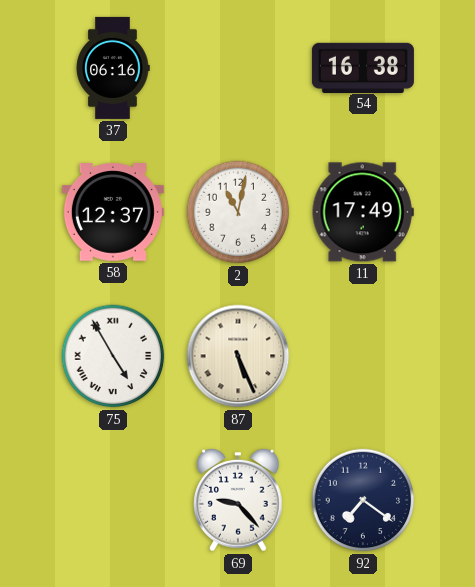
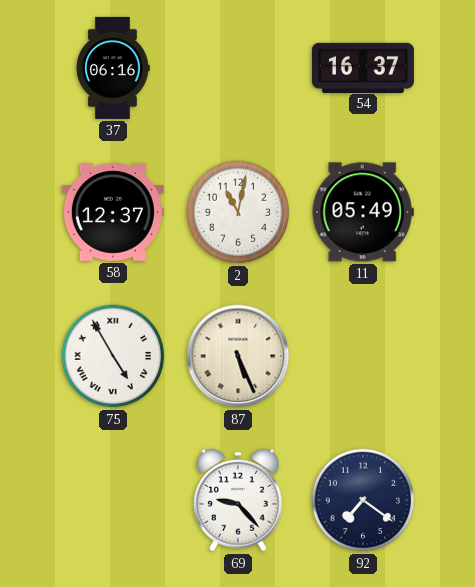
54: 16:38 -> 16:37 (363, 67)
11: 17:49 -> 05:49 (363, 212)
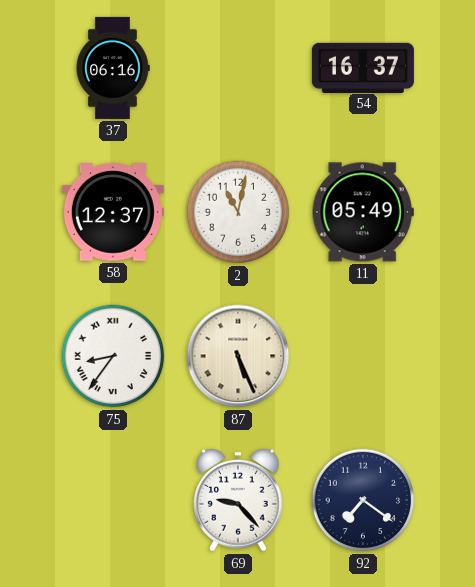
75: 4:55 -> 8:36 (113, 356)
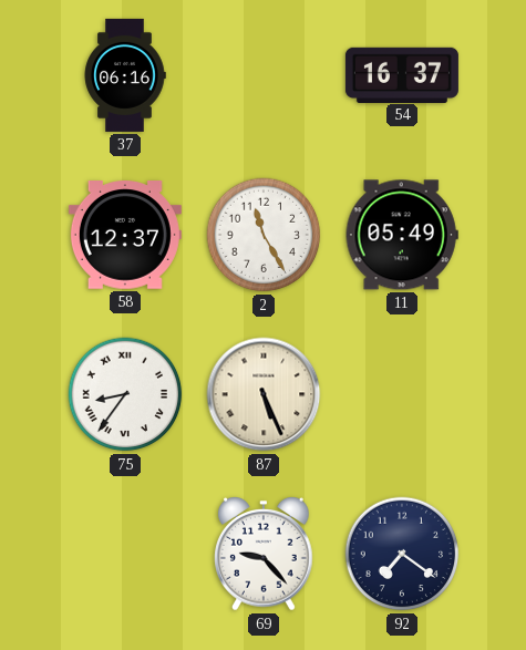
2: 11:02 -> 11:25 (264, 235)
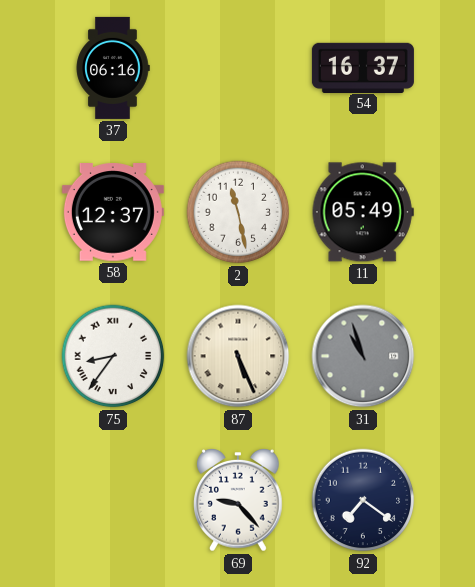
2: 11:25 -> 11:28 (238, 212)
31: none -> 10:57 (363, 356)
